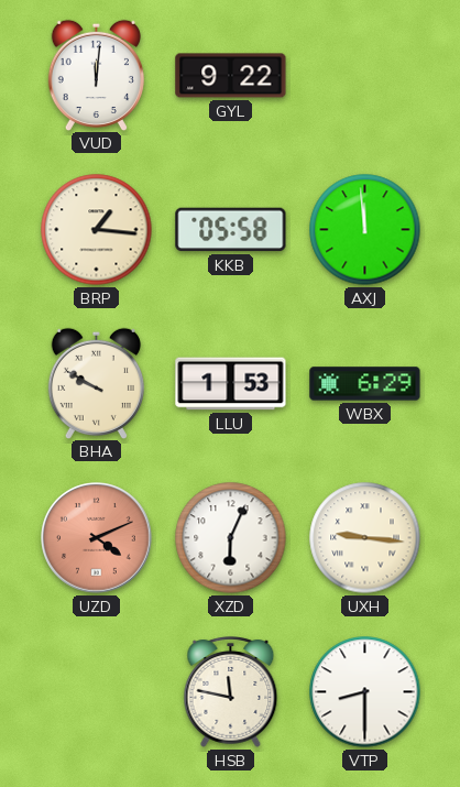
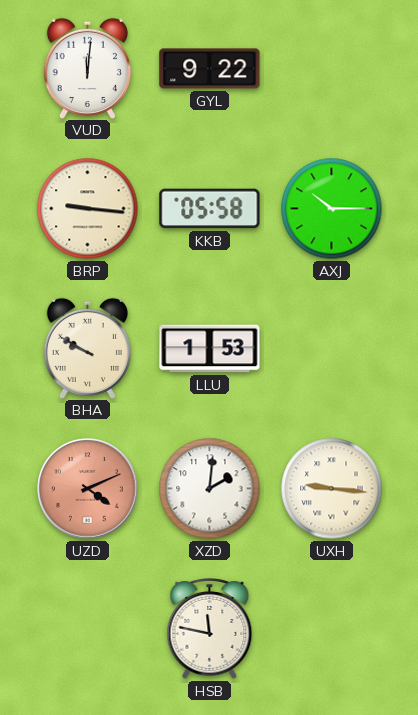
BRP: 1:16 -> 9:16 (88, 209)
AXJ: 11:59 -> 10:15 (332, 209)
WBX: 6:29 -> none (365, 384)
XZD: 6:04 -> 2:01 (210, 489)
VTP: 8:30 -> none (365, 692)
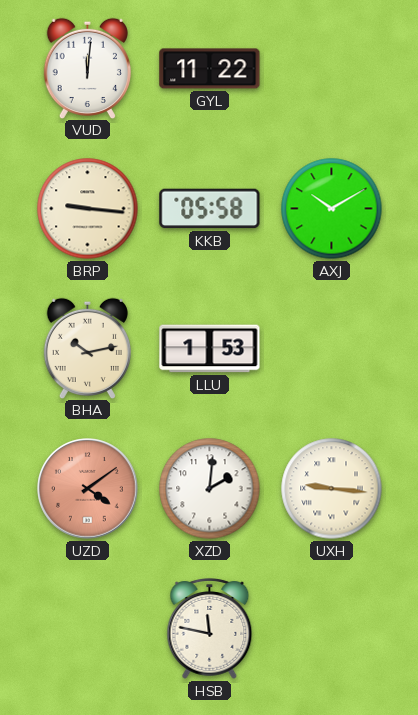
GYL: 9:22 -> 11:22 (210, 69)
AXJ: 10:15 -> 10:10 (332, 209)
BHA: 9:50 -> 10:13 (87, 348)
UZD: 4:11 -> 4:09 (88, 489)
